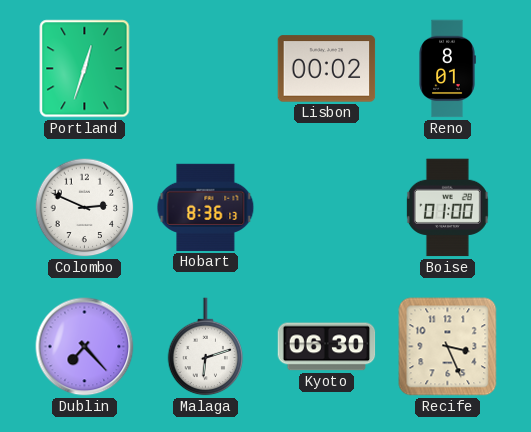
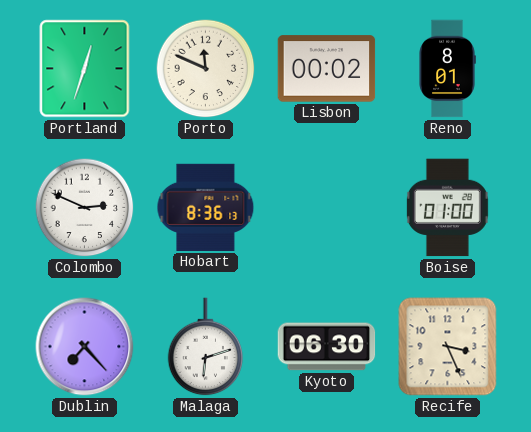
Porto: none -> 11:49 (206, 69)
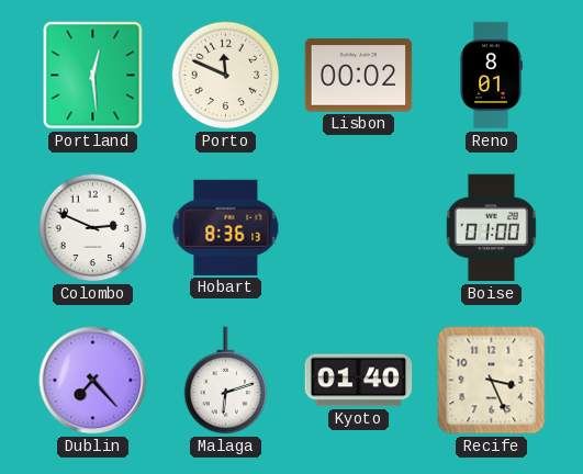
Portland: 12:33 -> 12:29 (93, 76)
Kyoto: 06:30 -> 01:40 (359, 381)
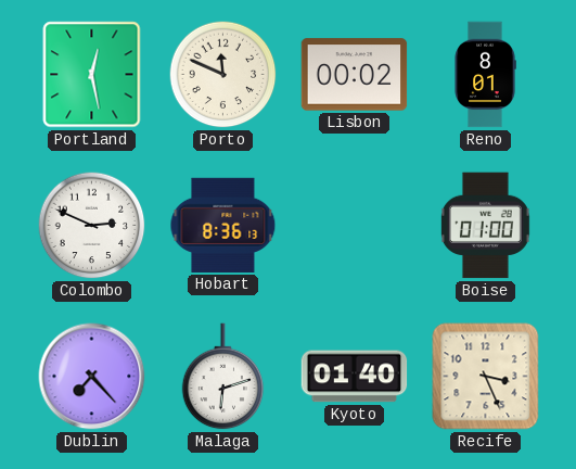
Portland: 12:29 -> 12:28 (92, 75)
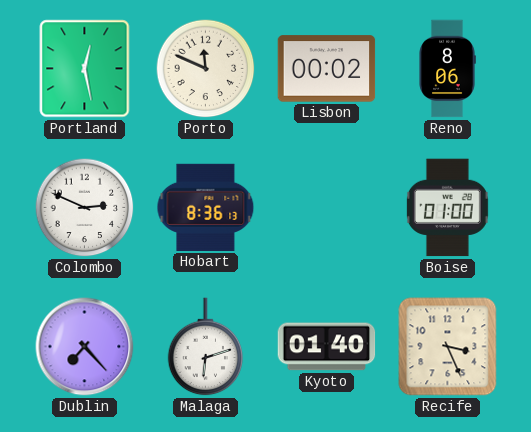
Reno: 8:01 -> 8:06 (447, 69)
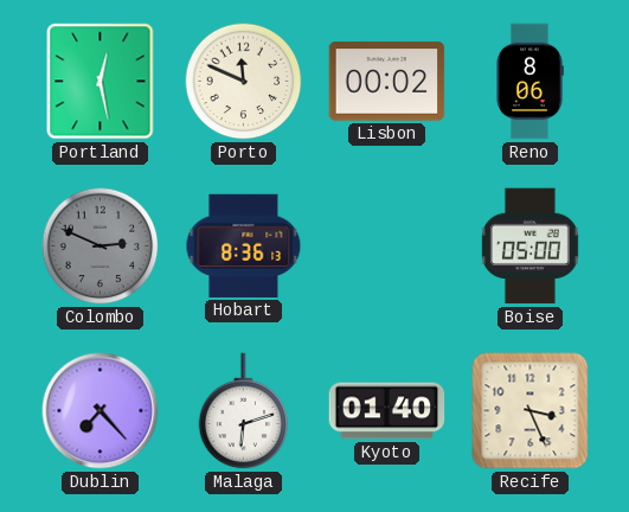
Colombo dial: white -> grey (101, 247)
Boise: 01:00 -> 05:00 (529, 247)
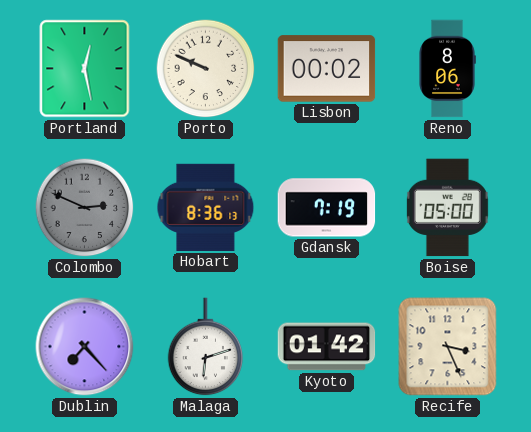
Porto: 11:49 -> 9:49 (206, 69)
Gdansk: none -> 7:19 (327, 208)
Kyoto: 01:40 -> 01:42 (327, 347)
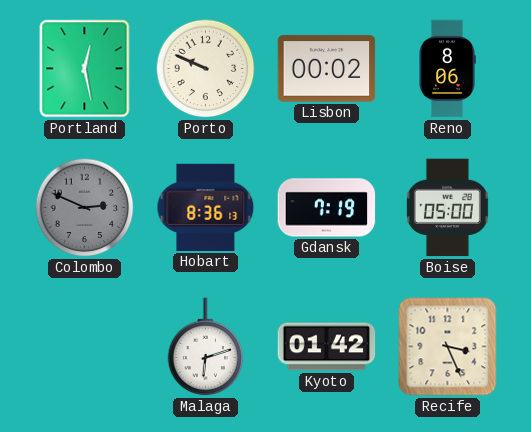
Dublin: 7:23 -> none (85, 347)
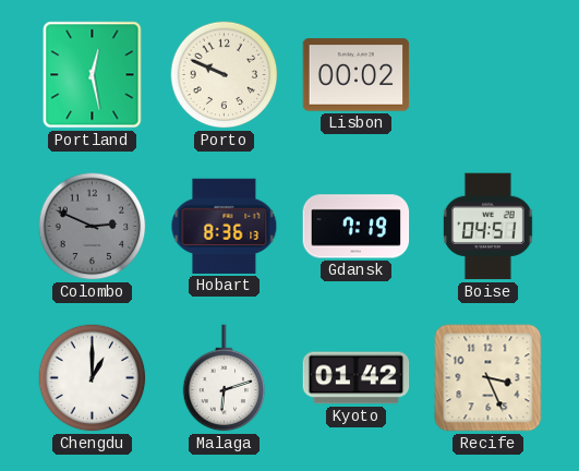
Reno: 8:06 -> none (447, 69)
Boise: 05:00 -> 04:51 (487, 227)
Chengdu: none -> 1:00 (93, 378)
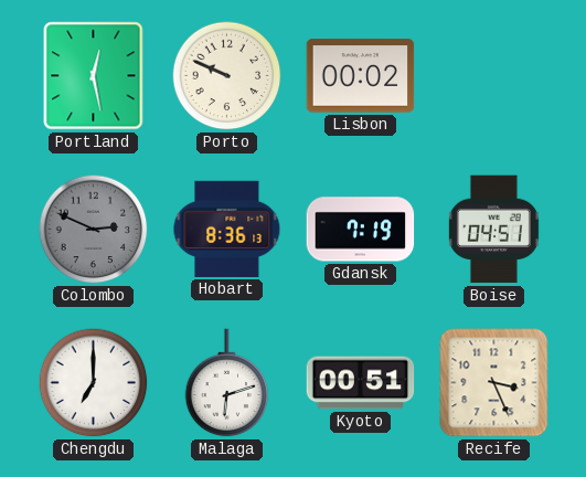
Chengdu: 1:00 -> 7:00 (94, 383)
Kyoto: 01:42 -> 00:51 (361, 383)
